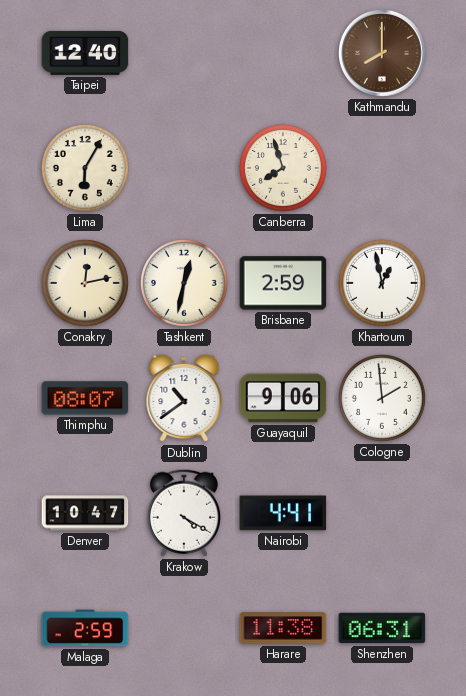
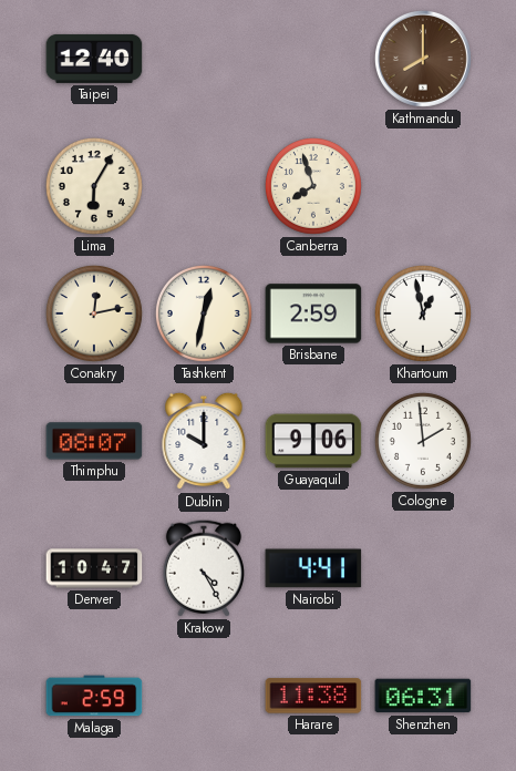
Dublin: 10:39 -> 10:00 (204, 441)
Krakow: 4:20 -> 4:25 (204, 568)
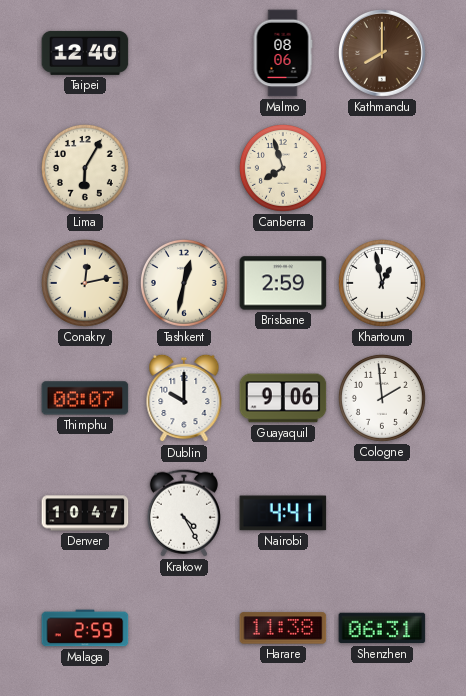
Malmo: none -> 08:06 (283, 53)
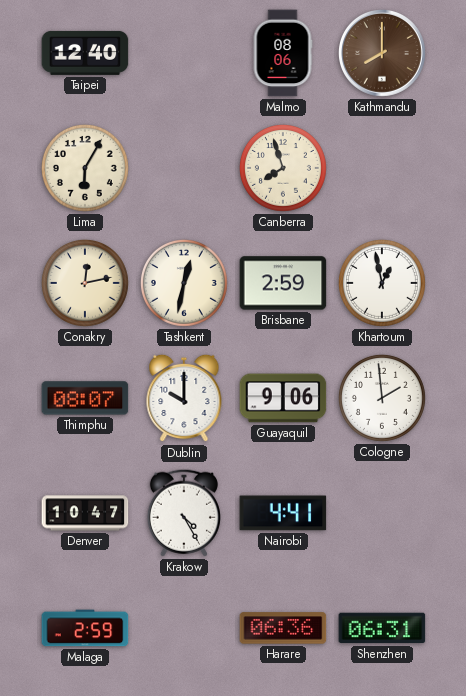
Harare: 11:38 -> 06:36 (283, 628)
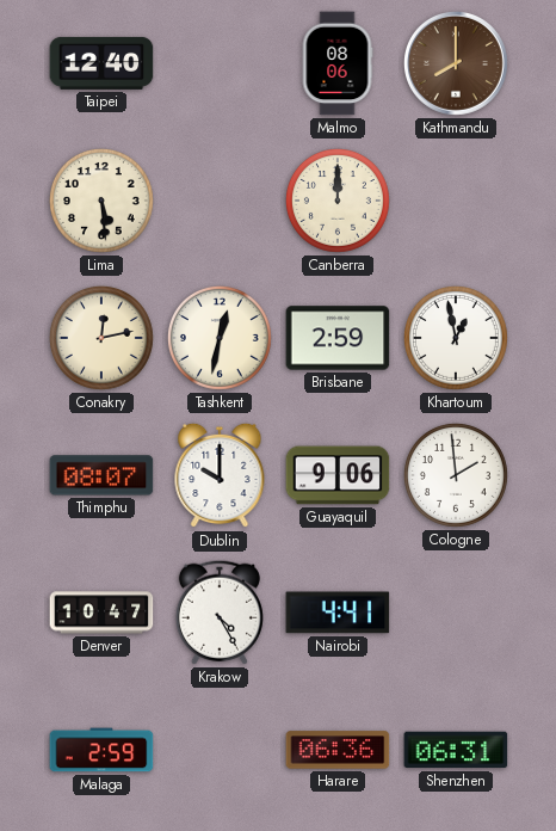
Lima: 6:05 -> 5:29 (101, 201)
Canberra: 7:57 -> 12:00 (338, 201)
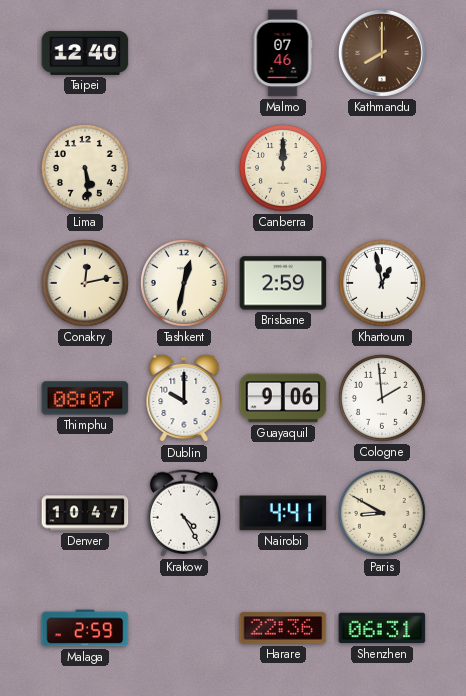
Malmo: 08:06 -> 07:46 (283, 53)
Paris: none -> 8:50 (382, 513)
Harare: 06:36 -> 22:36 (283, 628)
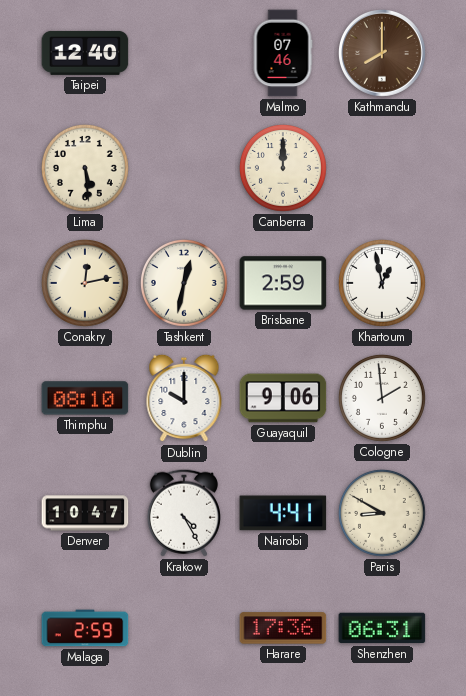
Thimphu: 08:07 -> 08:10 (85, 398)
Harare: 22:36 -> 17:36 (283, 628)
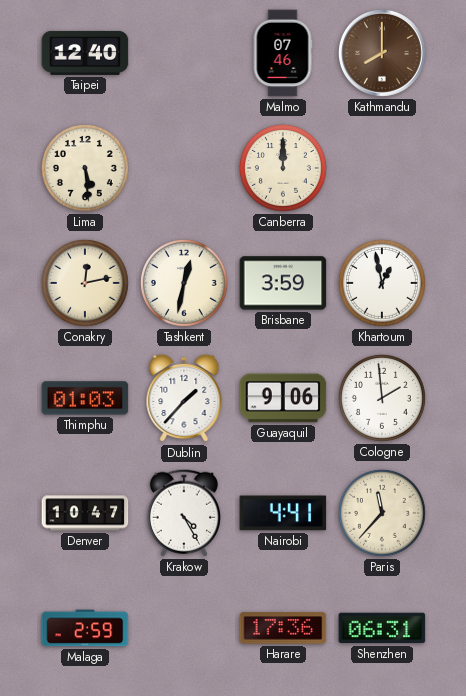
Brisbane: 2:59 -> 3:59 (283, 283)
Thimphu: 08:10 -> 01:03 (85, 398)
Dublin: 10:00 -> 1:37 (184, 398)
Paris: 8:50 -> 11:37 (382, 513)
